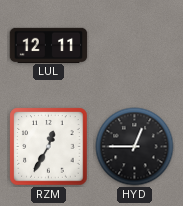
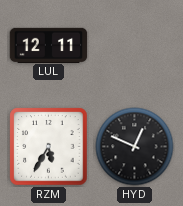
RZM: 12:35 -> 5:35 (49, 147)
HYD: 12:45 -> 12:49 (135, 147)
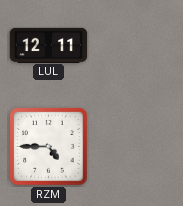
RZM: 5:35 -> 4:45 (49, 147)
HYD: 12:49 -> none (135, 147)
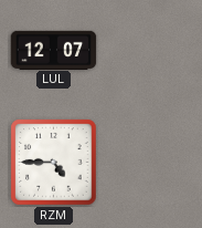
LUL: 12:11 -> 12:07 (54, 50)
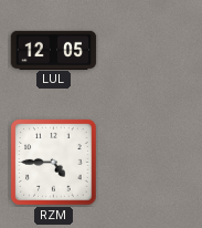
LUL: 12:07 -> 12:05 (54, 50)
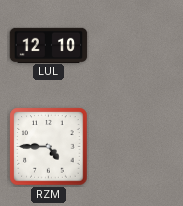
LUL: 12:05 -> 12:10 (49, 45)
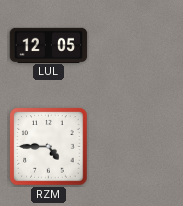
LUL: 12:10 -> 12:05 (49, 45)
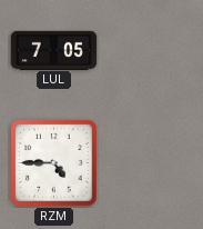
LUL: 12:05 -> 7:05 (54, 50)
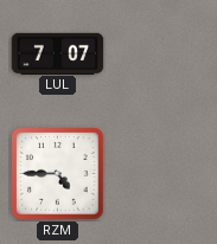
LUL: 7:05 -> 7:07 (58, 53)
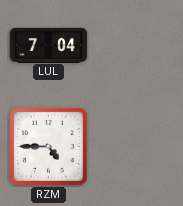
LUL: 7:07 -> 7:04 (49, 45)
